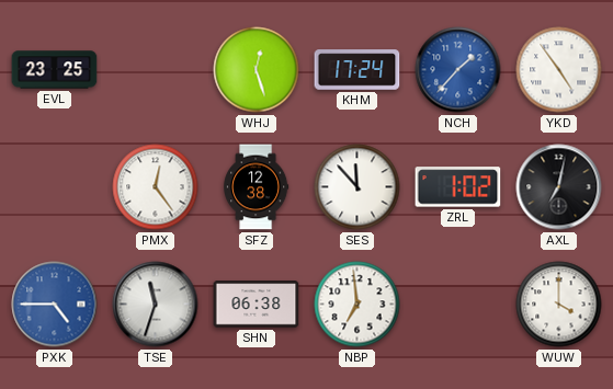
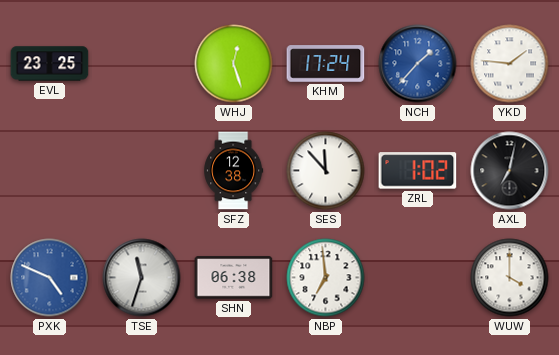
YKD: 4:54 -> 1:46 (510, 64)
PMX: 12:24 -> none (156, 187)
PXK: 4:45 -> 4:49 (50, 278)
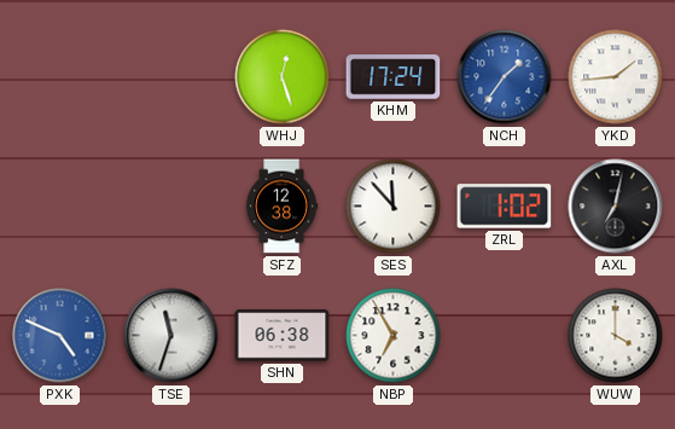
EVL: 23:25 -> none (50, 64)
NCH: 1:37 -> 1:36 (505, 77)
YKD: 1:46 -> 1:44 (616, 77)
NBP: 6:59 -> 6:55 (394, 336)
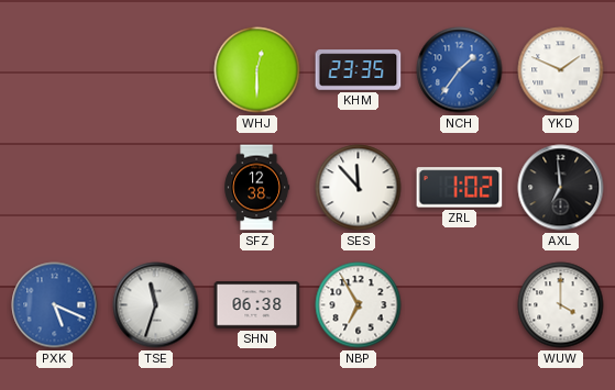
WHJ: 12:27 -> 12:30 (257, 70)
KHM: 17:24 -> 23:35 (359, 70)
YKD: 1:44 -> 1:49 (561, 70)
AXL: 7:02 -> 6:59 (561, 188)
PXK: 4:49 -> 5:19 (55, 305)
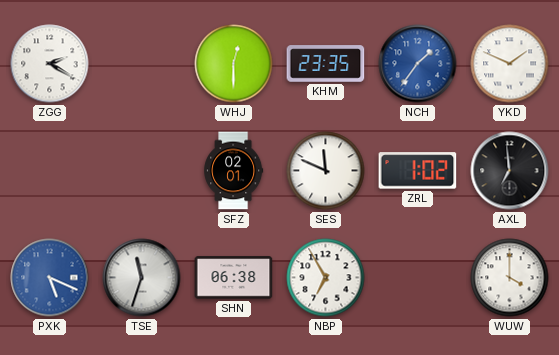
ZGG: none -> 2:20 (50, 64)
SFZ: 12:38 -> 02:01 (234, 171)
SES: 11:53 -> 11:49 (326, 171)
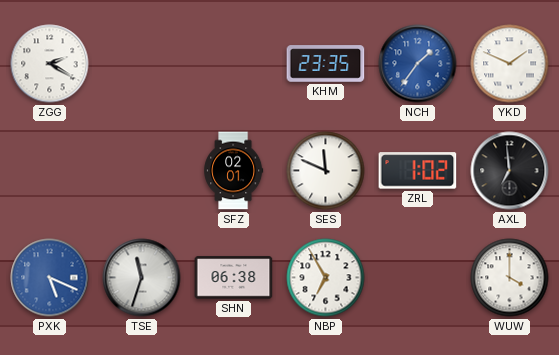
WHJ: 12:30 -> none (234, 64)
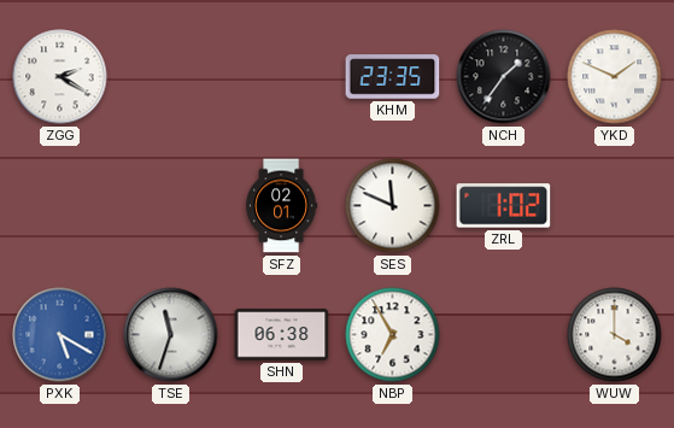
NCH dial: blue -> black (504, 77)
AXL: 6:59 -> none (510, 171)
PXK: 5:19 -> 5:20 (60, 335)
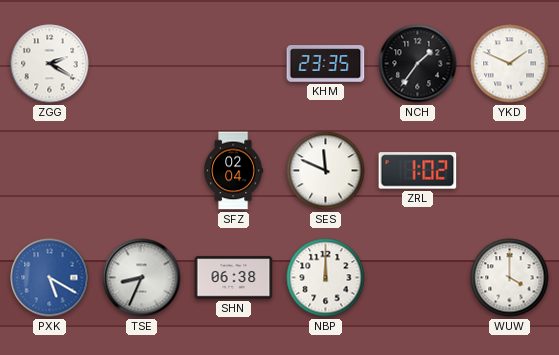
SFZ: 02:01 -> 02:04 (234, 171)
TSE: 11:33 -> 8:34 (142, 278)
NBP: 6:55 -> 12:00 (326, 278)
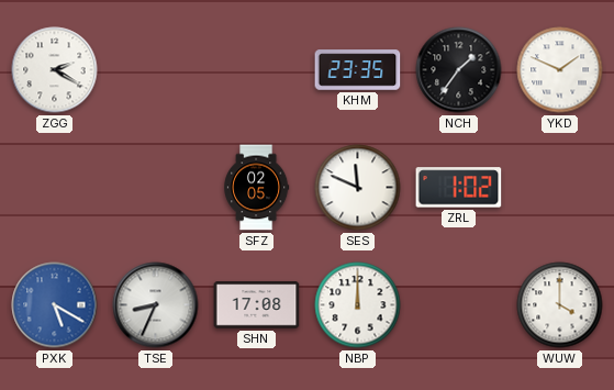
SFZ: 02:04 -> 02:05 (257, 188)
SHN: 06:38 -> 17:08 (257, 305)
